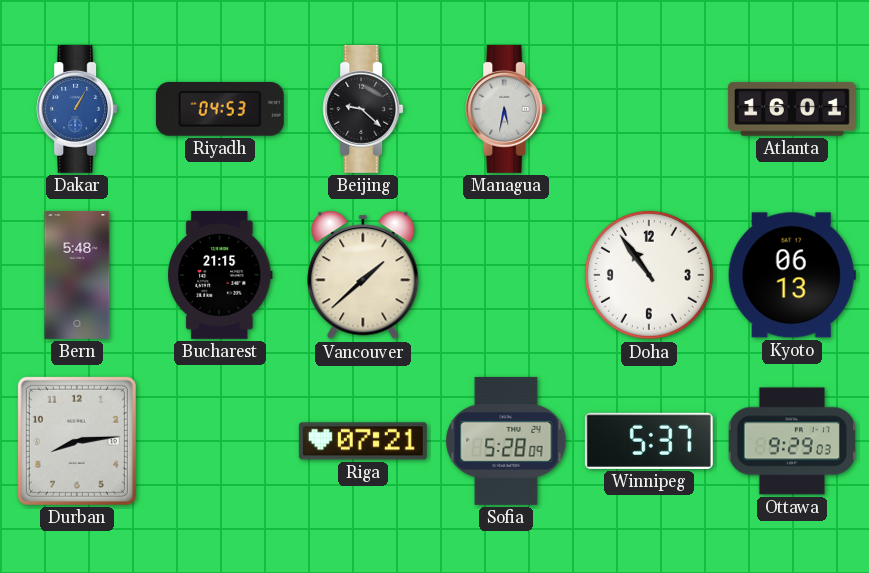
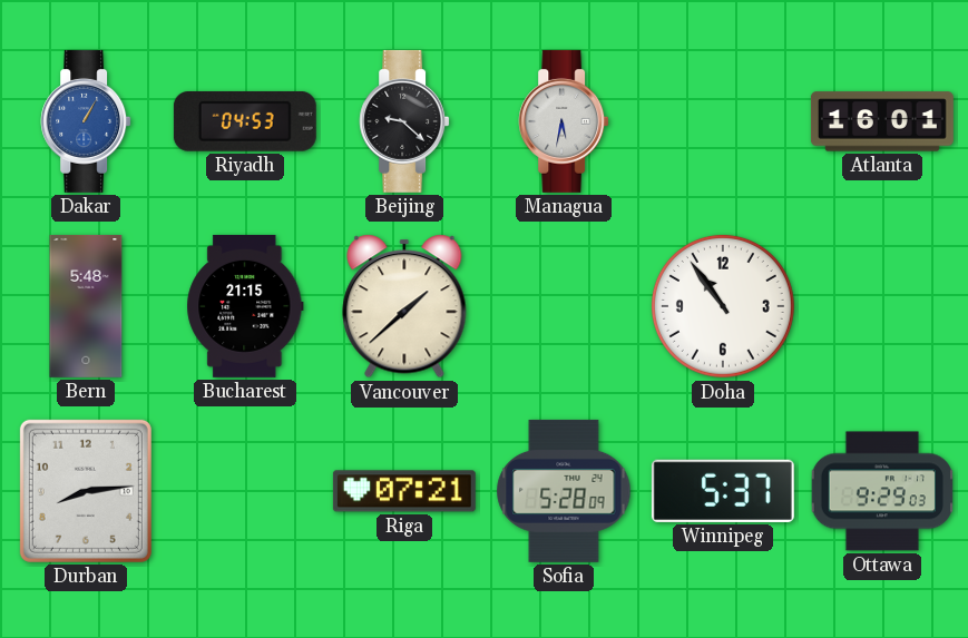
Kyoto: 06:13 -> none (792, 275)
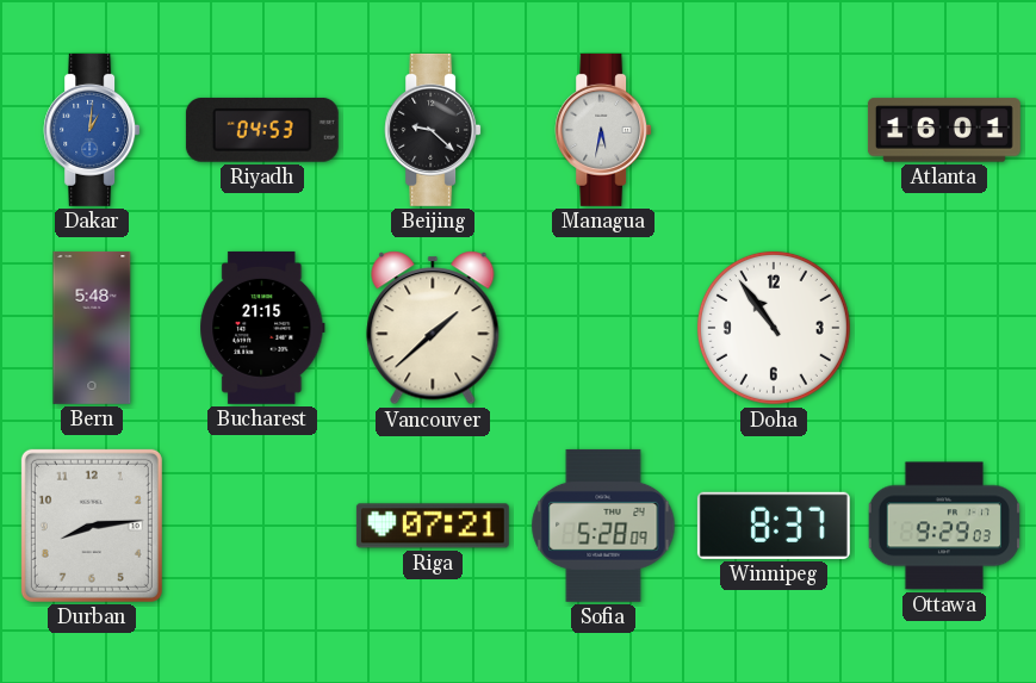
Dakar: 1:05 -> 1:01 (92, 130)
Winnipeg: 5:37 -> 8:37 (774, 526)
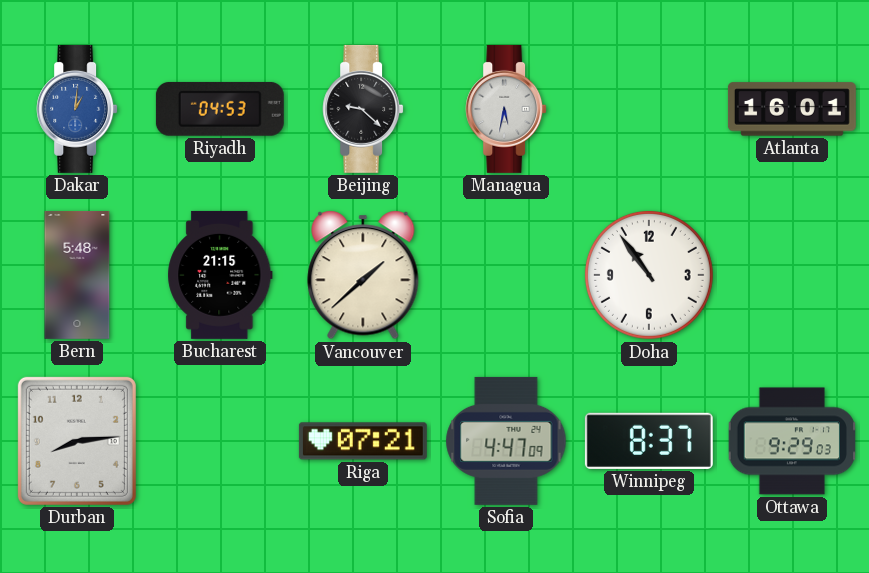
Sofia: 5:28 -> 4:47 (506, 441)
